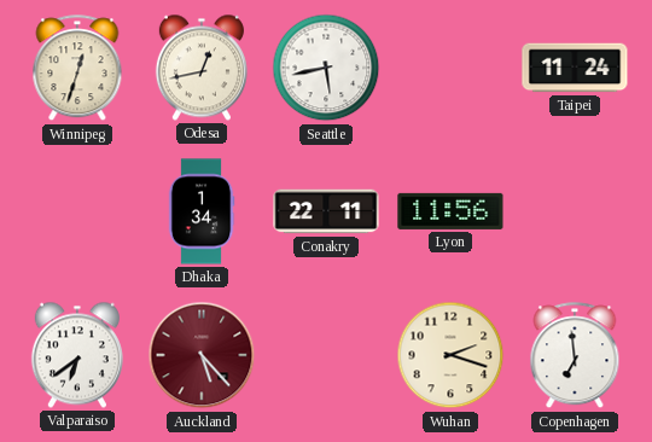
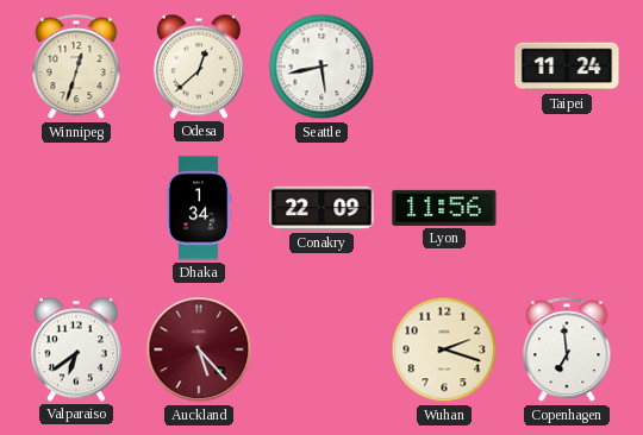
Odesa: 12:43 -> 12:38 (199, 67)
Conakry: 22:11 -> 22:09 (321, 208)
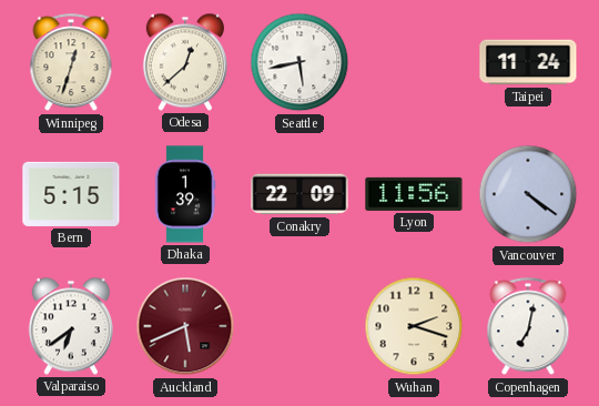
Bern: none -> 5:15 (71, 194)
Dhaka: 1:34 -> 1:39 (185, 194)
Vancouver: none -> 4:21 (528, 194)
Auckland: 5:23 -> 5:41 (185, 326)
Copenhagen: 6:59 -> 7:02 (528, 327)
